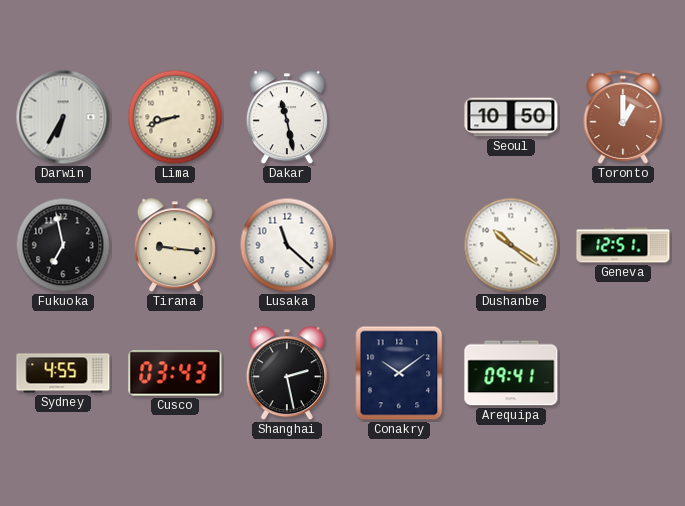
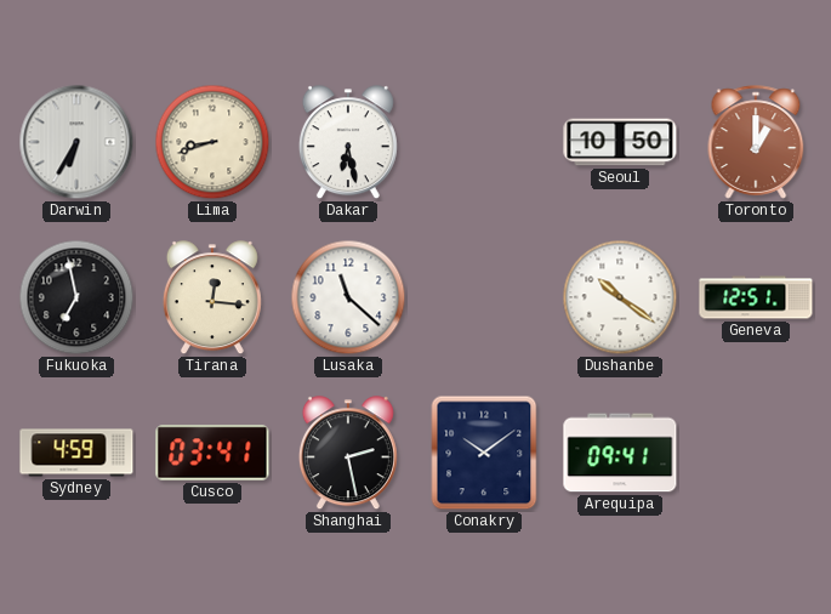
Dakar: 11:28 -> 6:28 (348, 143)
Tirana: 9:16 -> 12:16 (212, 299)
Sydney: 4:55 -> 4:59 (76, 453)
Cusco: 03:43 -> 03:41 (212, 453)
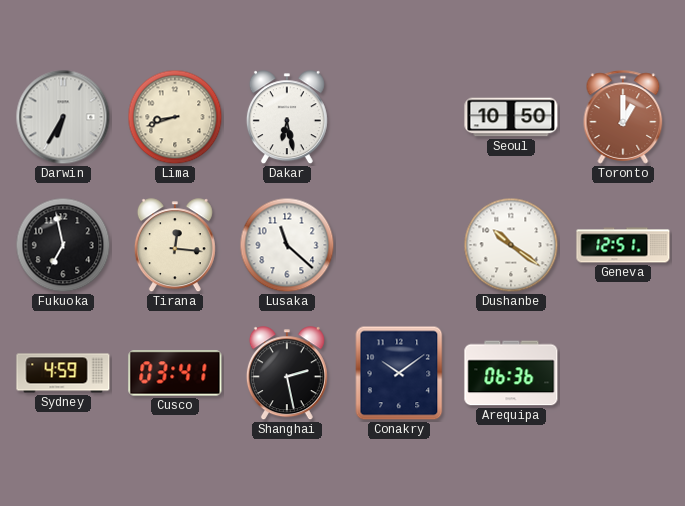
Arequipa: 09:41 -> 06:36 (511, 373)
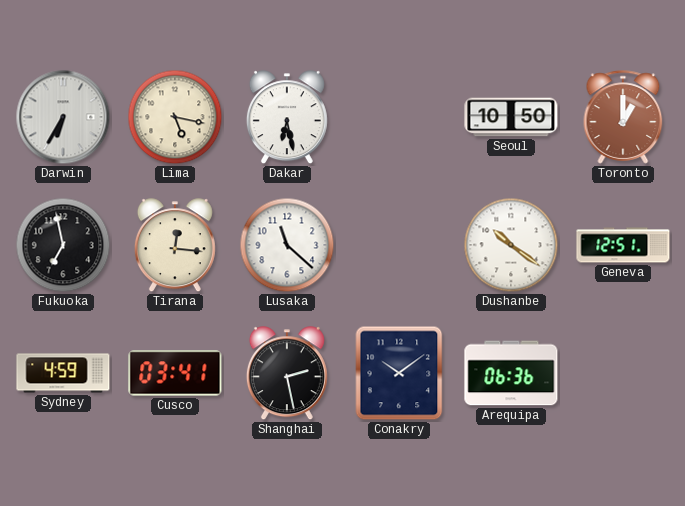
Lima: 8:42 -> 5:17 (175, 117)
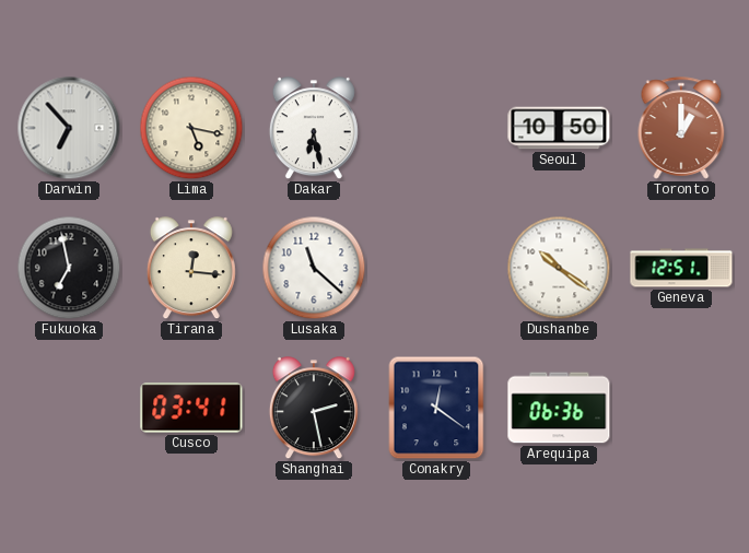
Darwin: 6:35 -> 6:53 (69, 128)
Sydney: 4:59 -> none (63, 373)
Conakry: 10:09 -> 12:21 (436, 408)
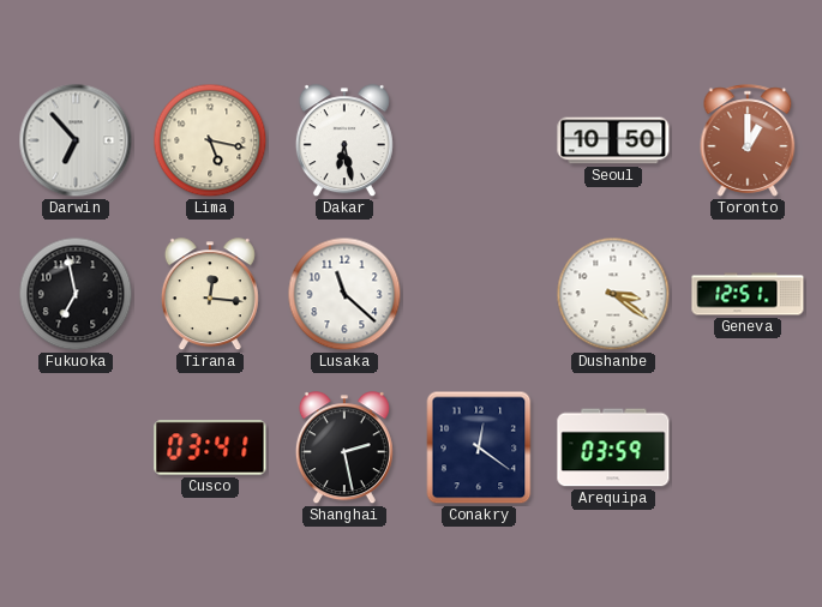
Dushanbe: 10:21 -> 3:21 (613, 294)
Arequipa: 06:36 -> 03:59 (613, 447)
